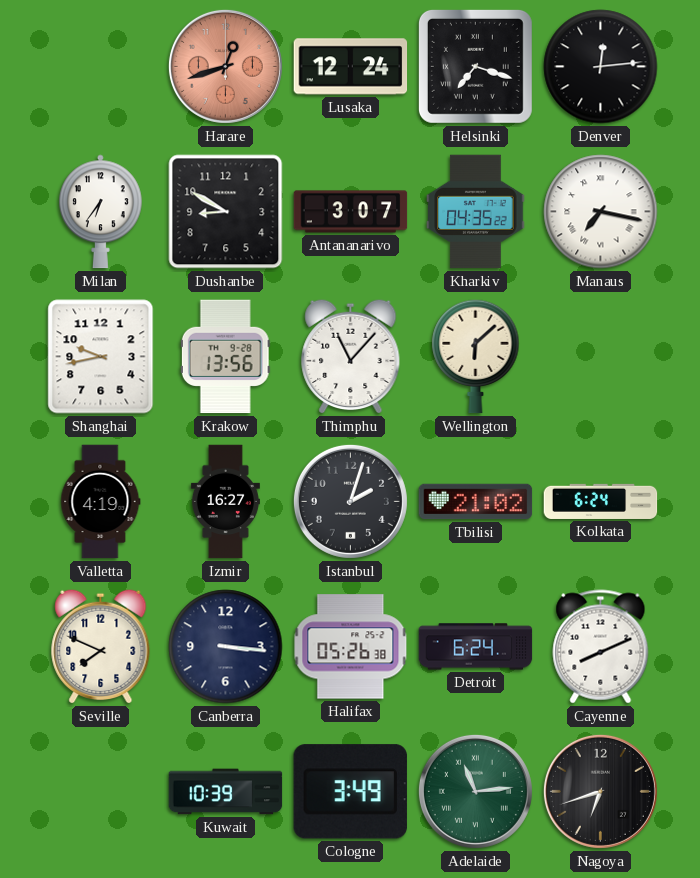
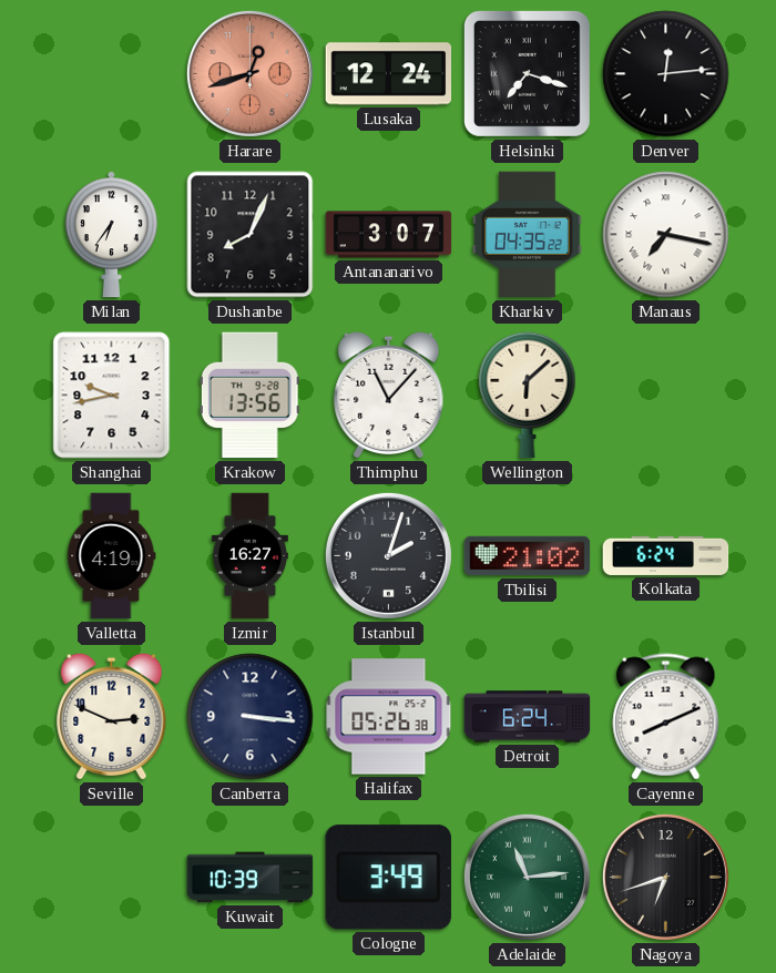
Dushanbe: 8:50 -> 8:04 (251, 235)
Seville: 7:49 -> 2:49 (112, 716)
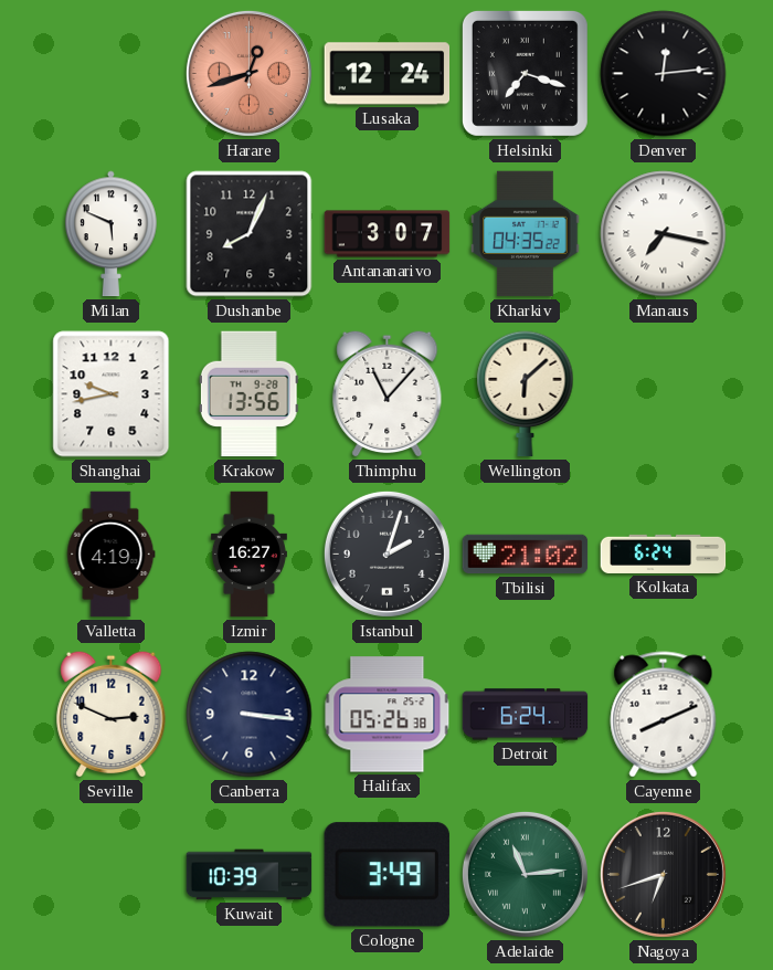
Milan: 6:36 -> 5:49 (112, 234)
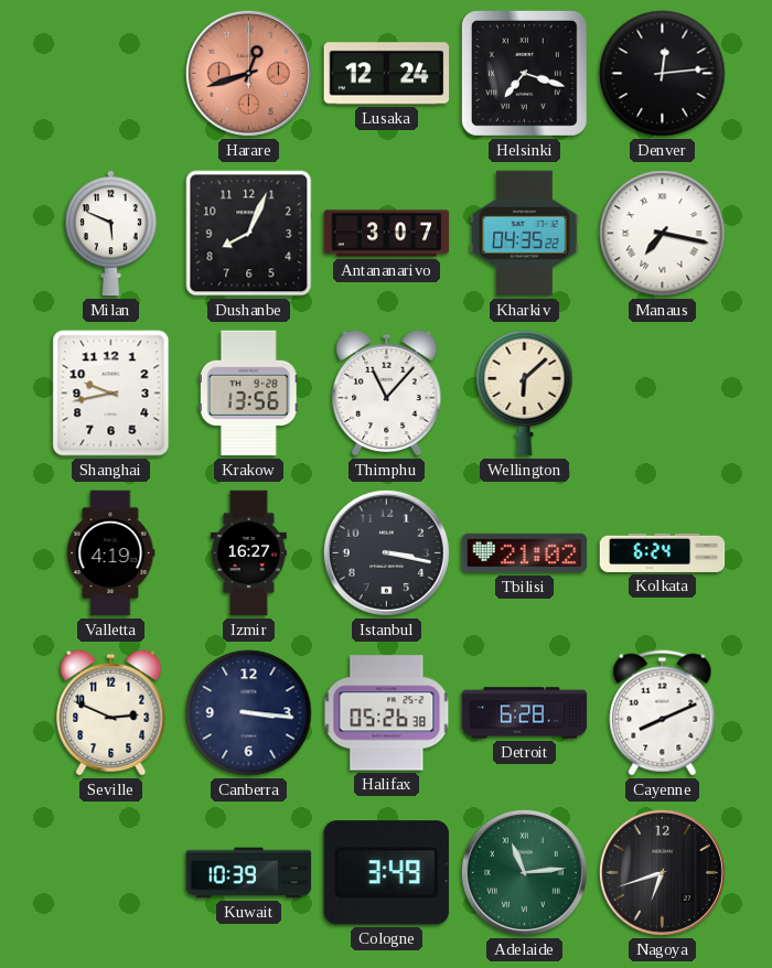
Istanbul: 2:03 -> 3:17 (386, 552)
Detroit: 6:24 -> 6:28 (525, 713)
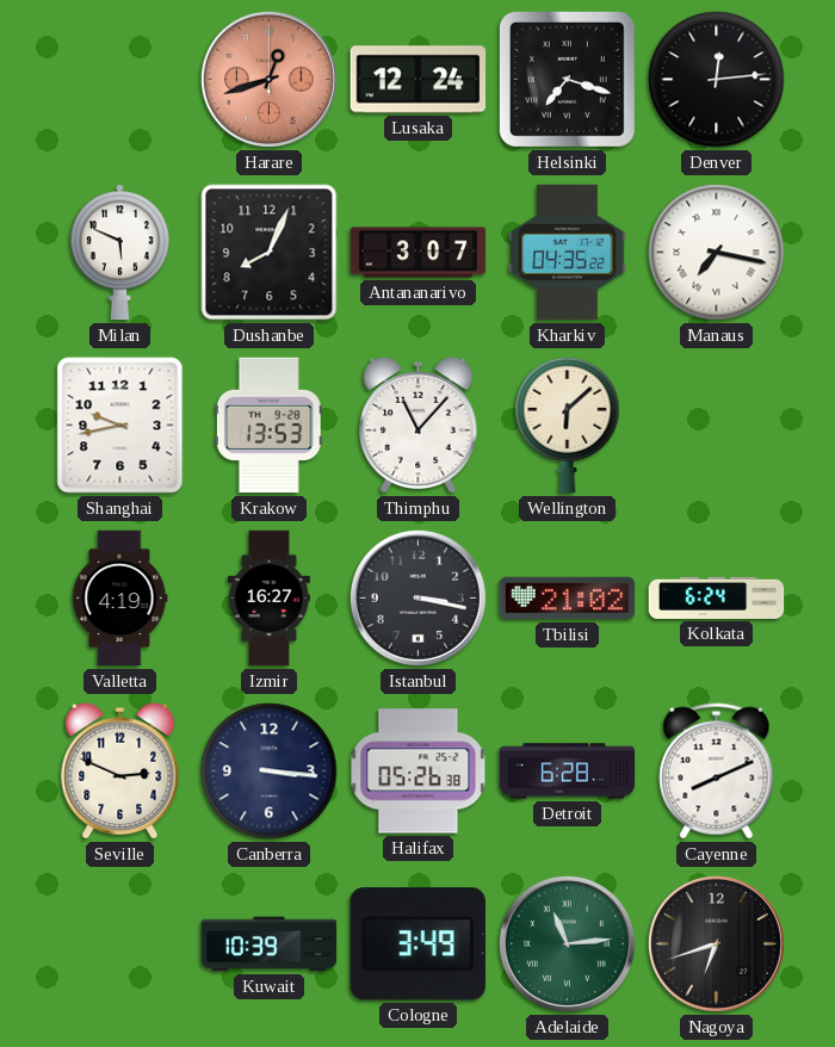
Krakow: 13:56 -> 13:53 (268, 426)
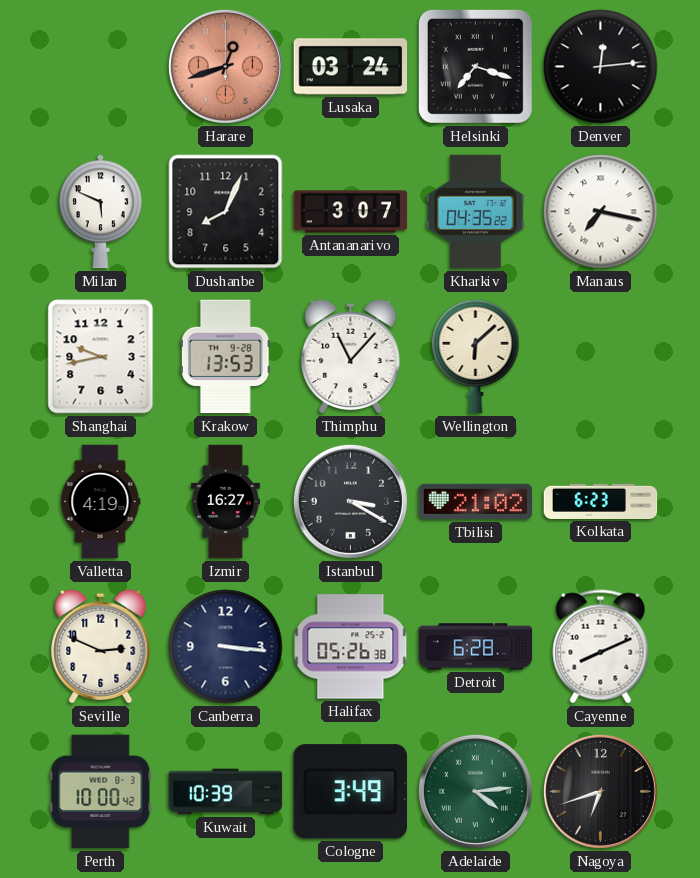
Lusaka: 12:24 -> 03:24 (351, 67)
Istanbul: 3:17 -> 3:20 (350, 501)
Kolkata: 6:24 -> 6:23 (601, 501)
Perth: none -> 10:00 (101, 792)
Adelaide: 11:14 -> 4:14 (475, 791)
